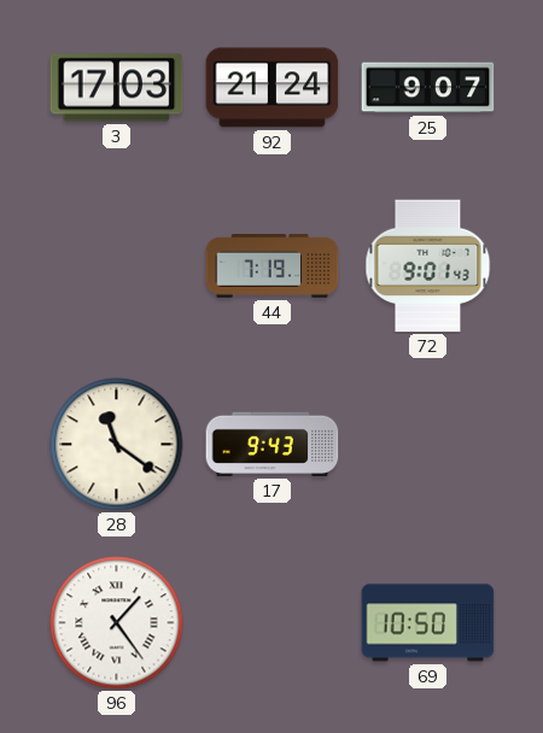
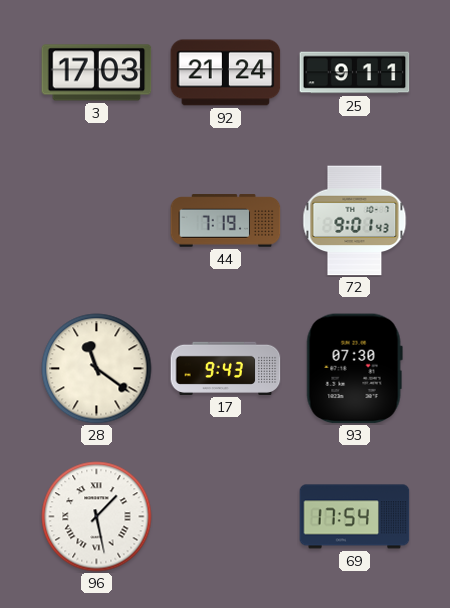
25: 9:07 -> 9:11 (355, 73)
93: none -> 07:30 (354, 369)
96: 1:24 -> 1:28 (97, 517)
69: 10:50 -> 17:54 (355, 517)
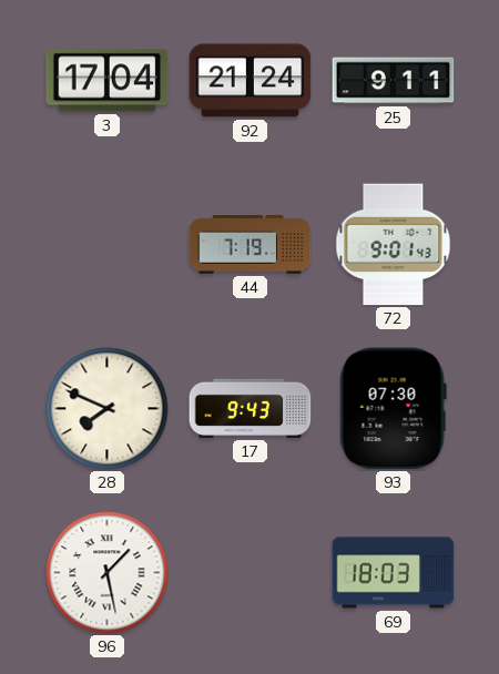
3: 17:03 -> 17:04 (108, 81)
28: 11:21 -> 7:49 (108, 409)
69: 17:54 -> 18:03 (394, 573)
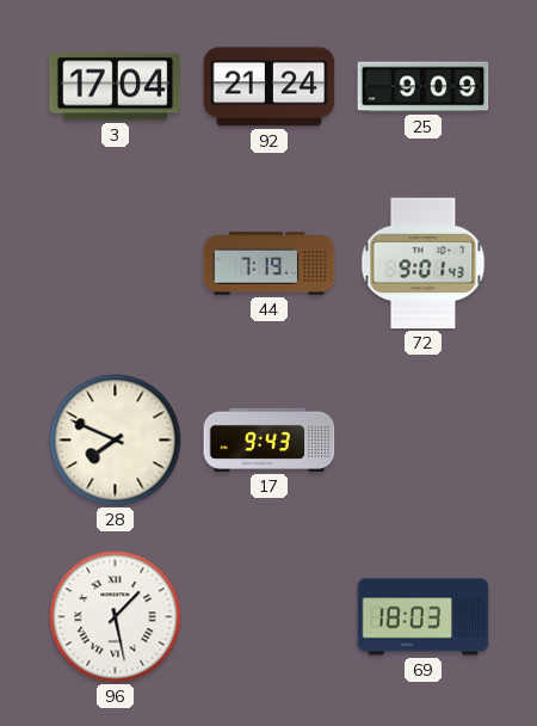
25: 9:11 -> 9:09 (424, 87)
93: 07:30 -> none (393, 409)
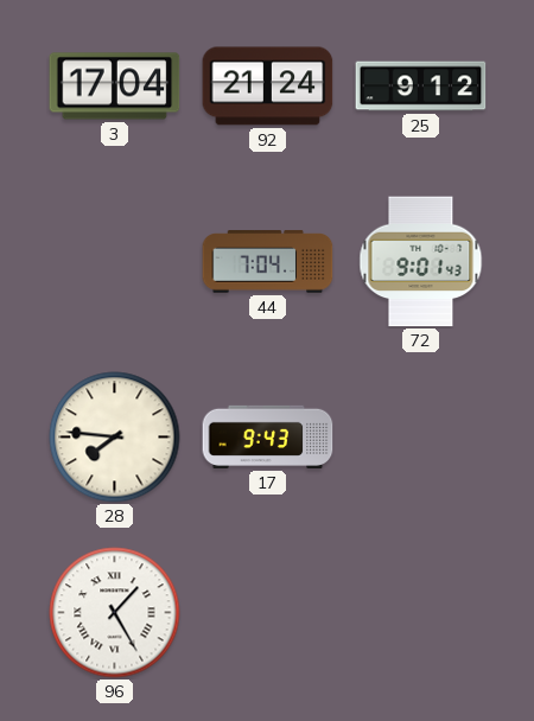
25: 9:09 -> 9:12 (421, 87)
44: 7:19 -> 7:04 (268, 262)
28: 7:49 -> 7:46 (115, 438)
96: 1:28 -> 1:25 (115, 613)
69: 18:03 -> none (424, 617)
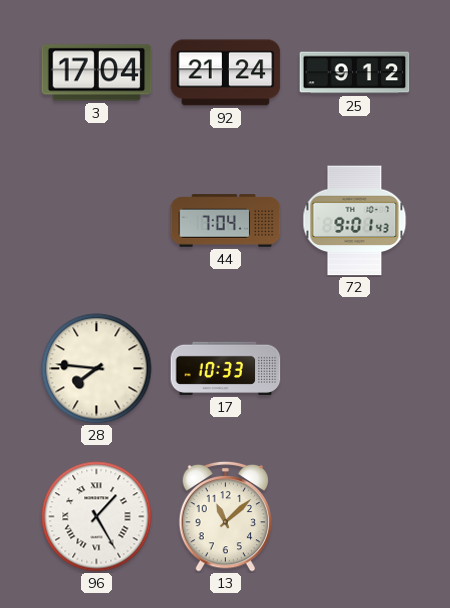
17: 9:43 -> 10:33 (226, 368)
13: none -> 11:08 (226, 516)
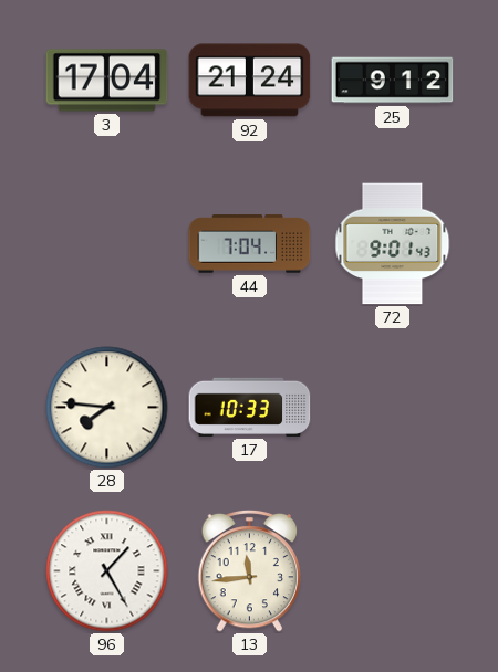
13: 11:08 -> 11:44 (250, 570)
